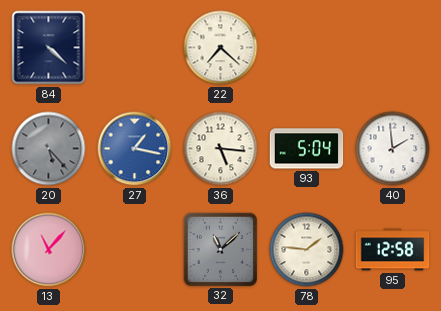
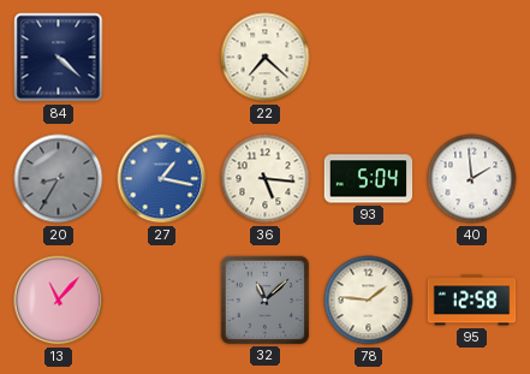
20: 5:23 -> 8:35 (59, 179)
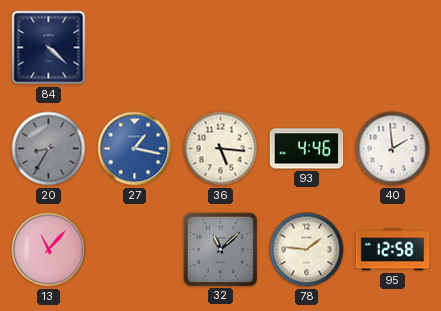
22: 7:22 -> none (266, 58)
93: 5:04 -> 4:46 (307, 149)
